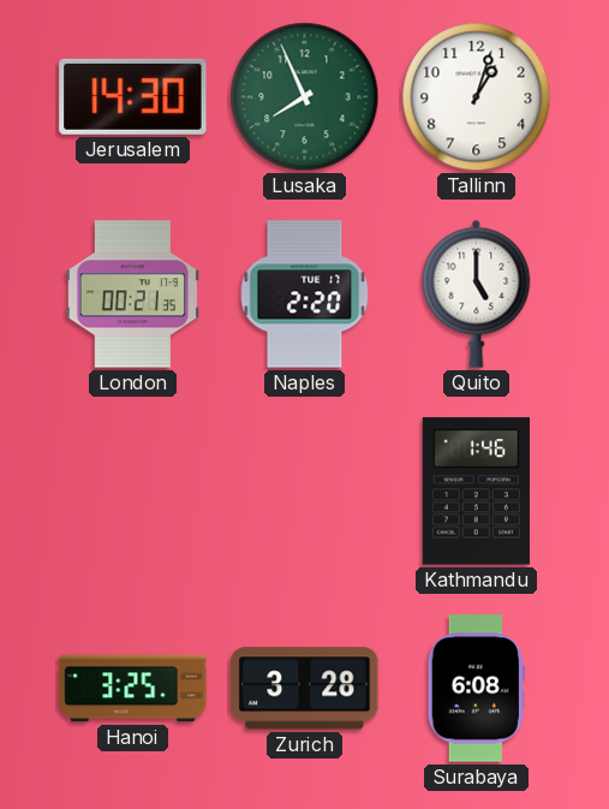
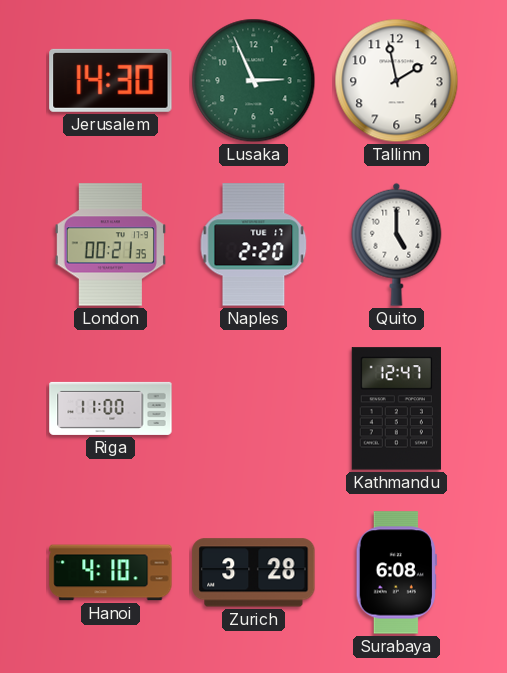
Lusaka: 7:56 -> 2:56 (254, 81)
Tallinn: 1:03 -> 1:58 (397, 81)
Riga: none -> 11:00 (111, 408)
Kathmandu: 1:46 -> 12:47 (396, 409)
Hanoi: 3:25 -> 4:10 (111, 573)
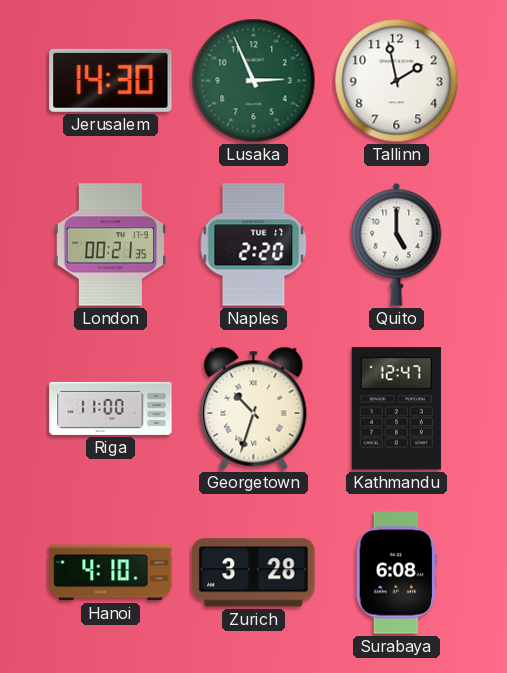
Georgetown: none -> 10:33 (254, 408)
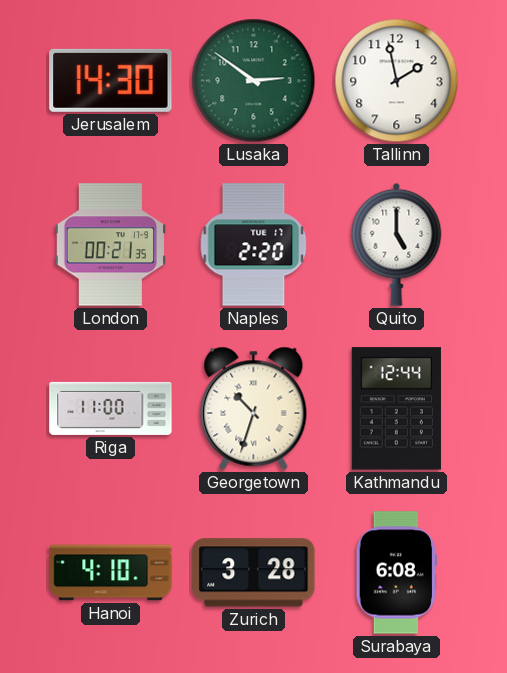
Lusaka: 2:56 -> 2:51 (254, 81)
Kathmandu: 12:47 -> 12:44 (396, 409)
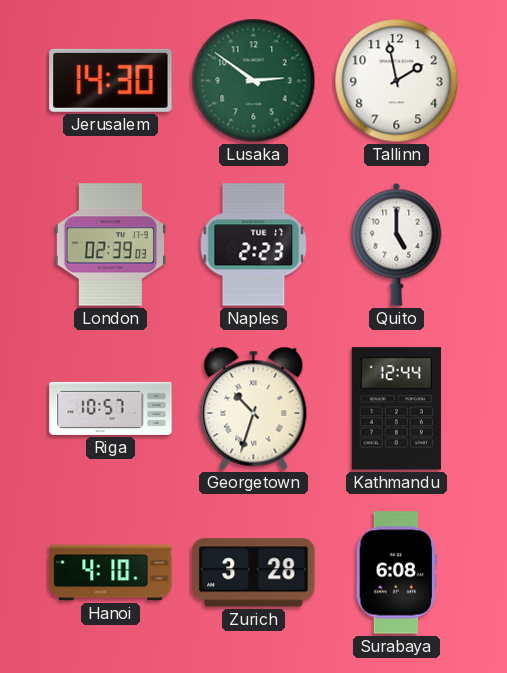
London: 00:21 -> 02:39 (110, 245)
Naples: 2:20 -> 2:23 (254, 245)
Riga: 11:00 -> 10:57 (111, 408)
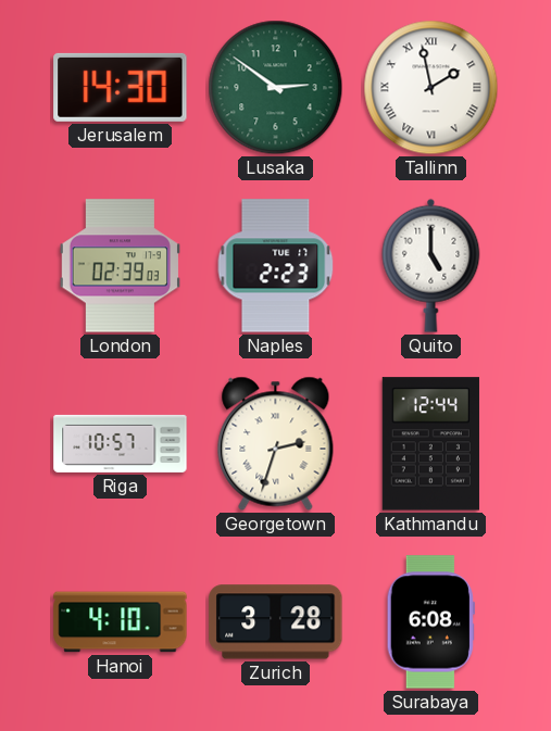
Tallinn numerals: Arabic -> Roman (431, 88)
Georgetown: 10:33 -> 2:33 (276, 443)
